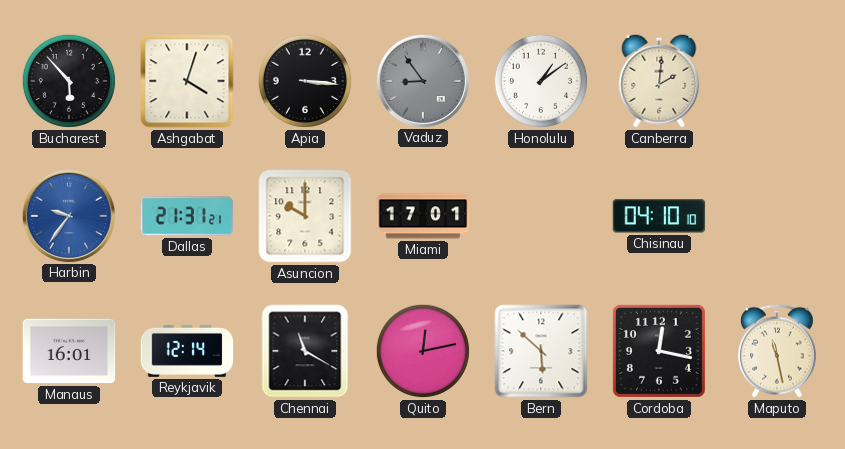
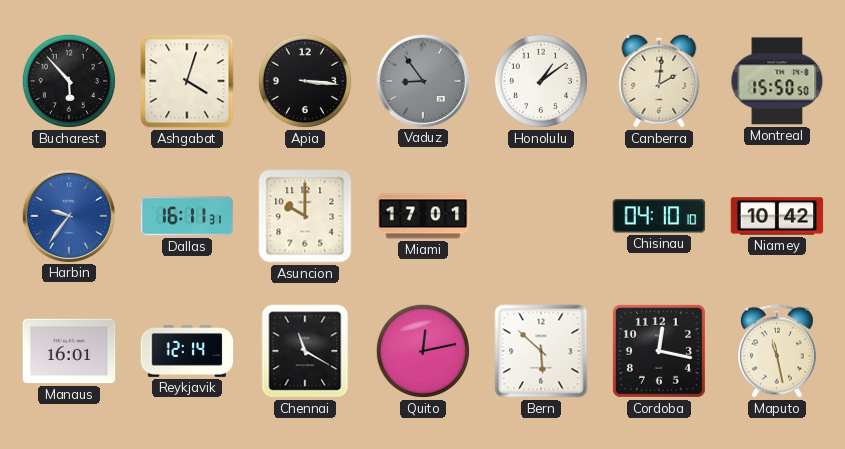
Montreal: none -> 15:50 (777, 81)
Dallas: 21:31 -> 16:11 (187, 216)
Niamey: none -> 10:42 (777, 216)
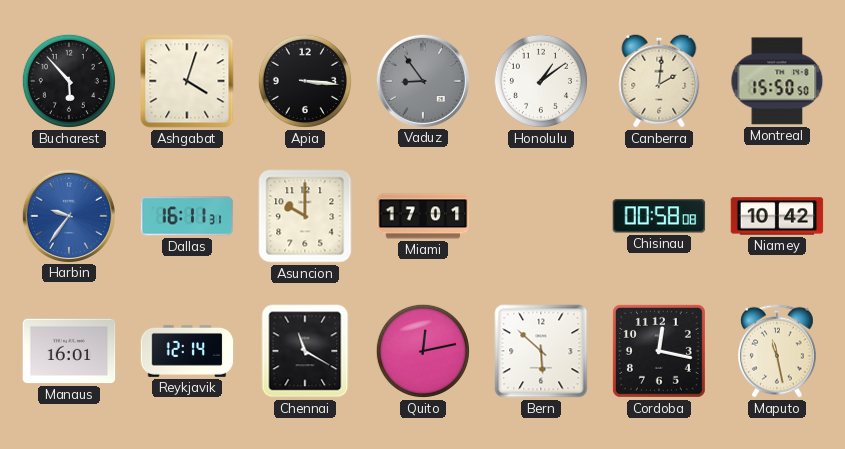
Chisinau: 04:10 -> 00:58 (659, 216)
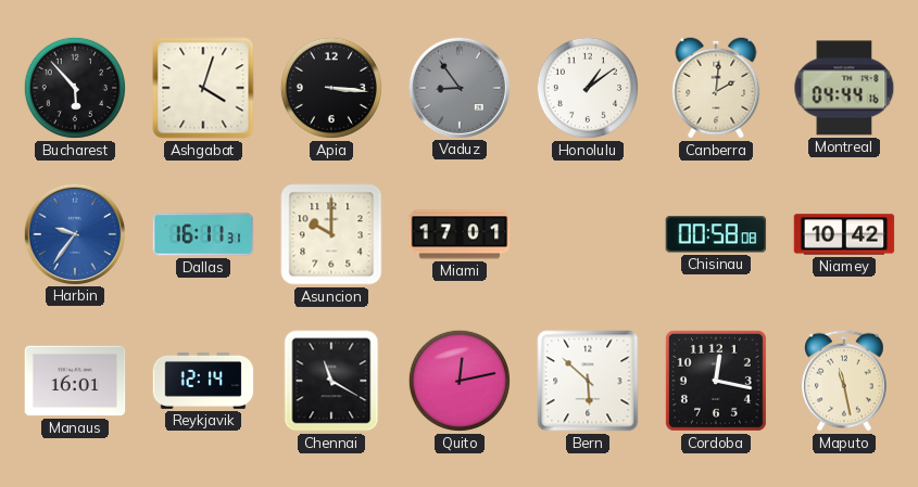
Montreal: 15:50 -> 04:44 (844, 88)
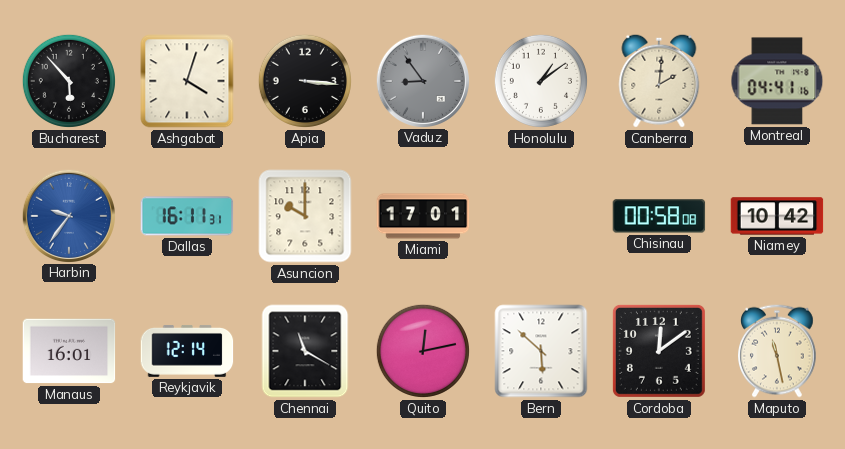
Montreal: 04:44 -> 04:41 (777, 81)
Cordoba: 12:17 -> 12:09 (659, 351)
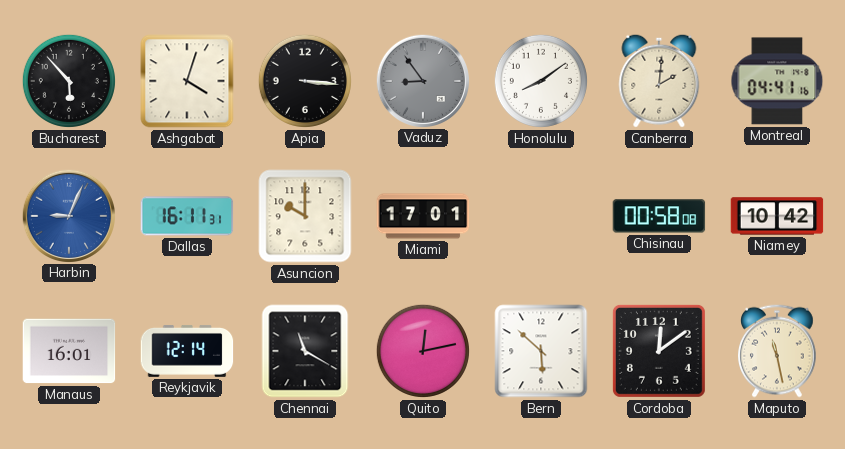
Honolulu: 1:09 -> 8:09 (541, 81)
Harbin: 9:36 -> 9:04 (68, 215)
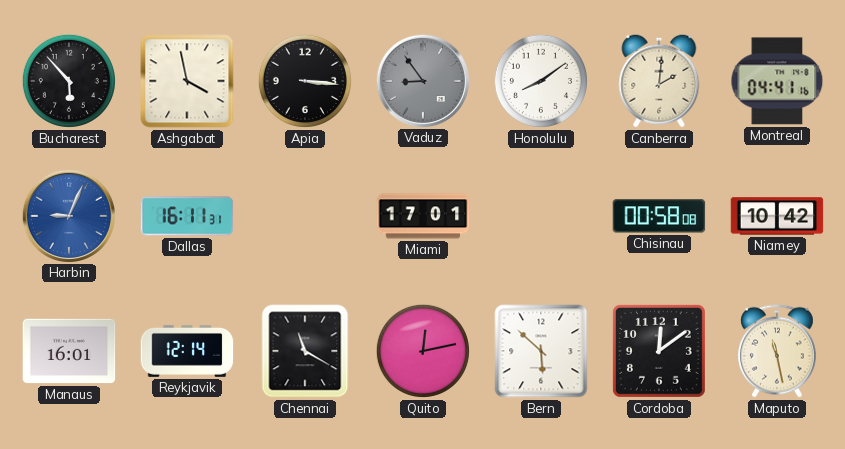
Ashgabat: 4:03 -> 3:58 (187, 81)
Asuncion: 10:00 -> none (305, 216)
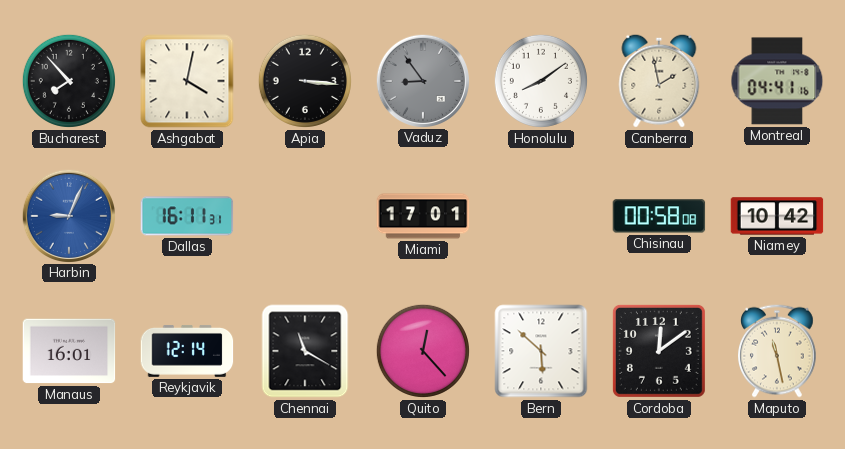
Bucharest: 5:53 -> 7:53 (69, 81)
Ashgabat: 3:58 -> 4:02 (187, 81)
Canberra: 2:01 -> 1:58 (659, 81)
Quito: 12:13 -> 12:23 (423, 351)
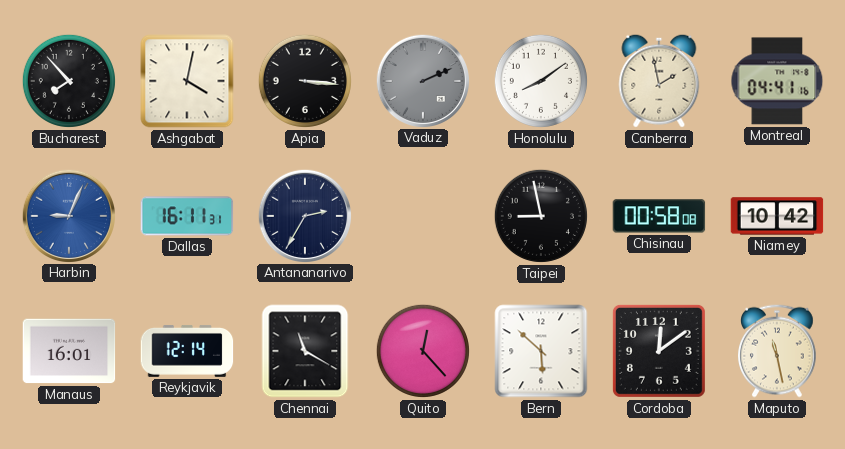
Vaduz: 8:54 -> 2:11 (422, 80)
Antananarivo: none -> 2:35 (304, 215)
Miami: 17:01 -> none (423, 216)
Taipei: none -> 8:58 (541, 216)
